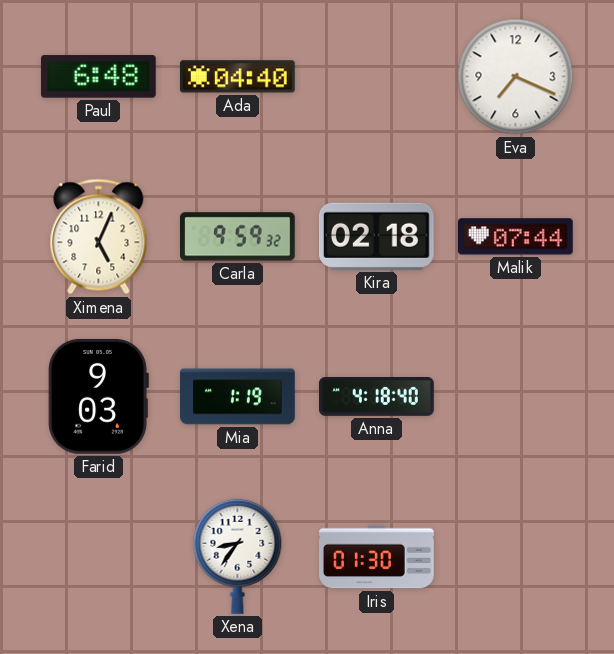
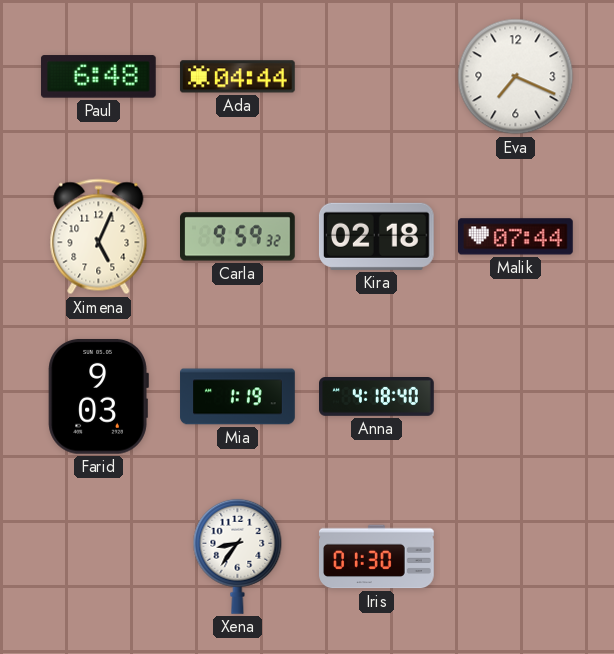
Ada: 04:40 -> 04:44 (237, 77)
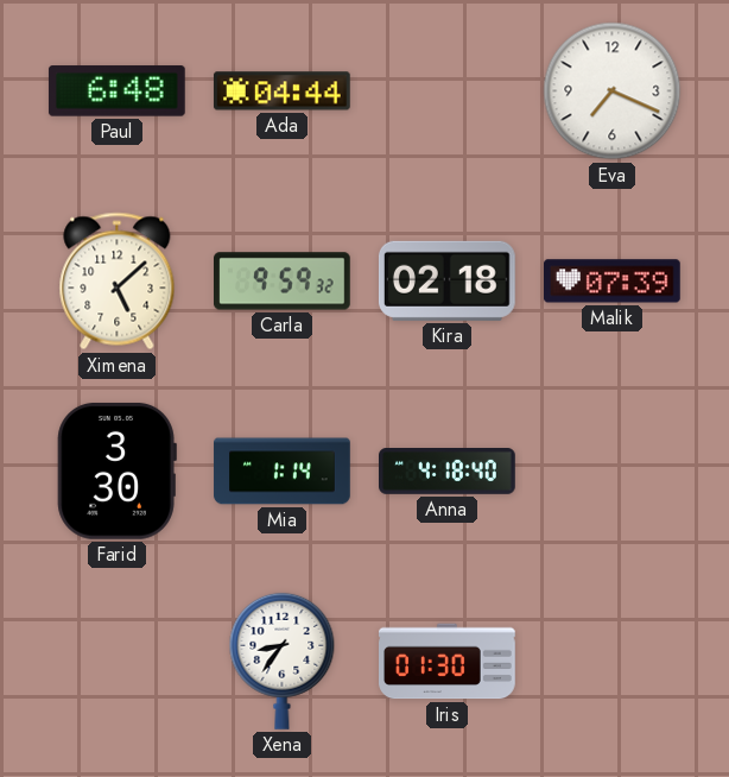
Ximena: 5:04 -> 5:08 (118, 282)
Malik: 07:44 -> 07:39 (613, 282)
Farid: 9:03 -> 3:30 (116, 470)
Mia: 1:19 -> 1:14 (283, 472)
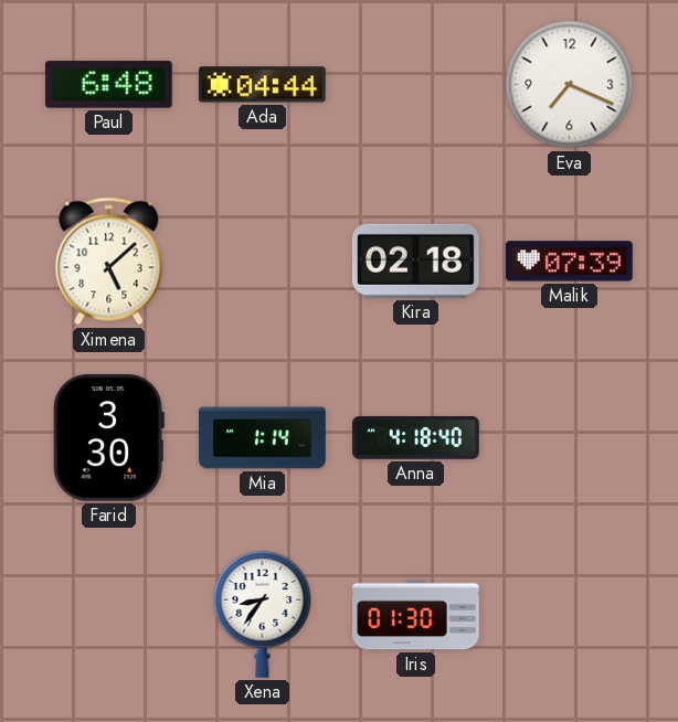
Carla: 9:59 -> none (283, 282)
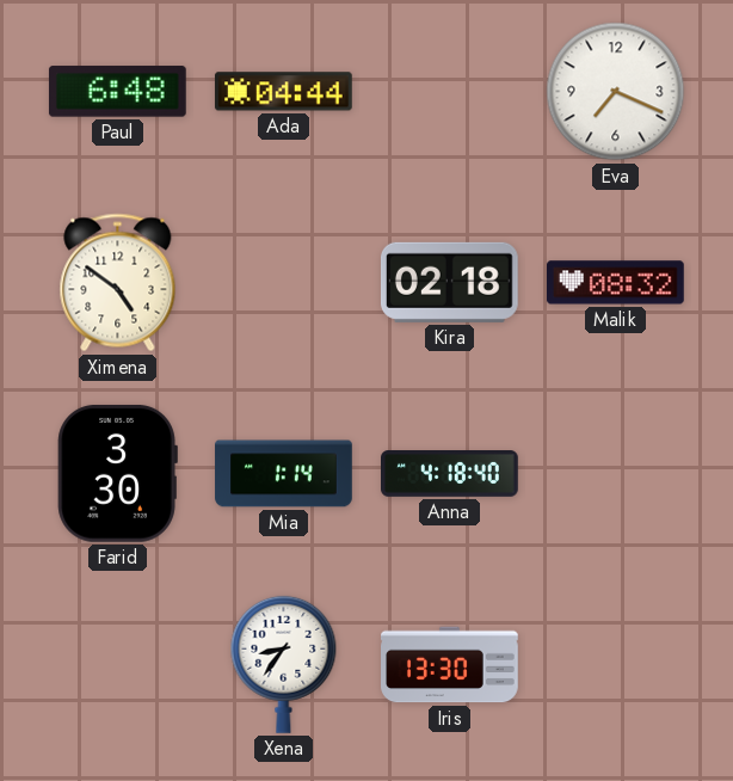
Ximena: 5:08 -> 4:51 (118, 283)
Malik: 07:39 -> 08:32 (616, 283)
Iris: 01:30 -> 13:30 (450, 665)
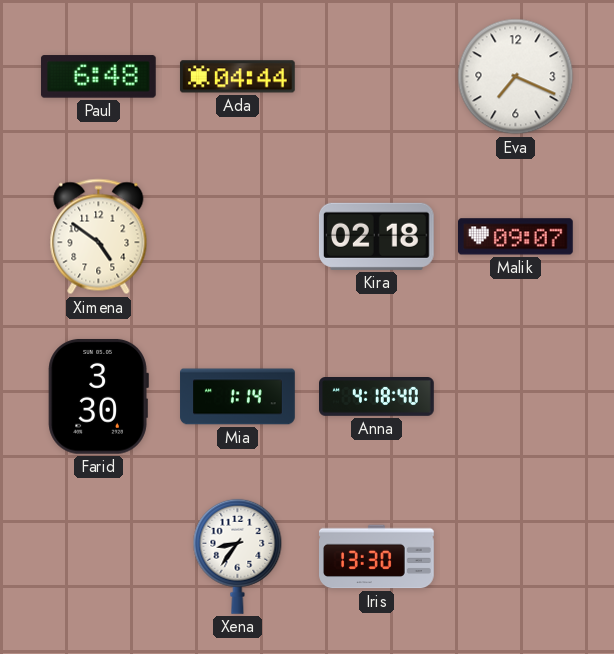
Malik: 08:32 -> 09:07 (516, 237)
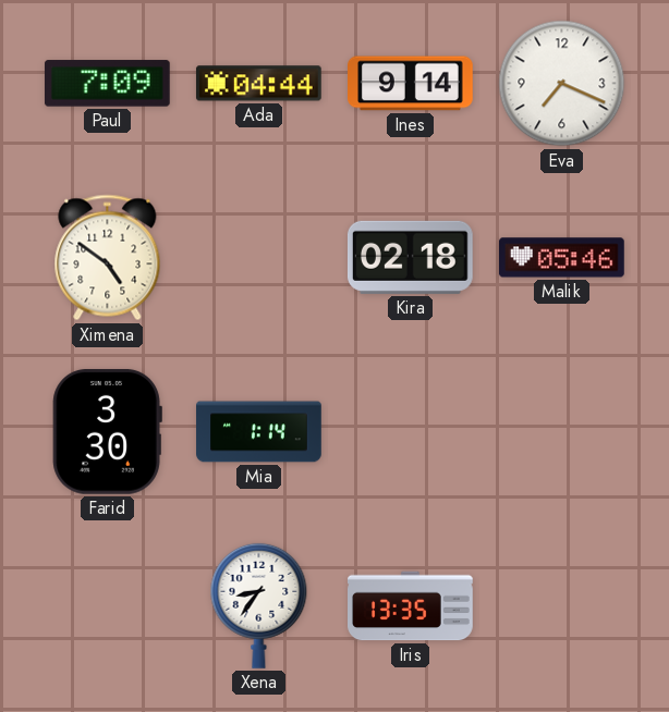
Paul: 6:48 -> 7:09 (107, 84)
Ines: none -> 9:14 (411, 84)
Malik: 09:07 -> 05:46 (562, 258)
Anna: 4:18 -> none (377, 397)
Iris: 13:30 -> 13:35 (411, 606)
